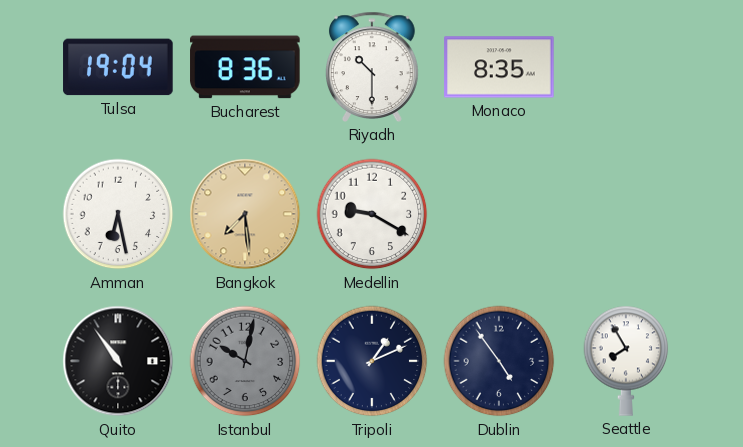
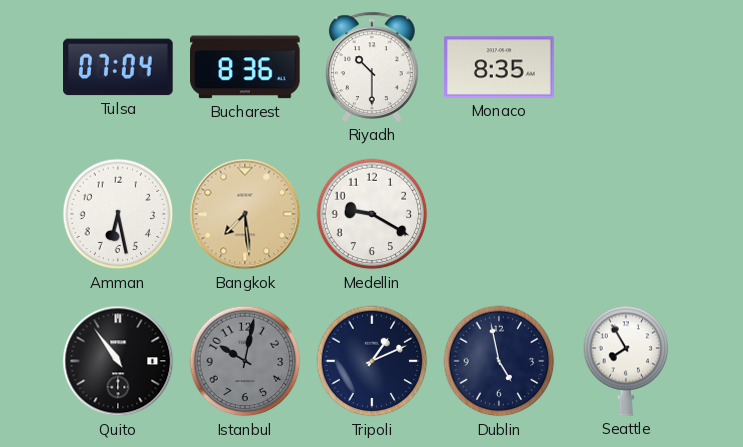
Tulsa: 19:04 -> 07:04 (118, 67)
Dublin: 4:54 -> 4:58 (499, 361)
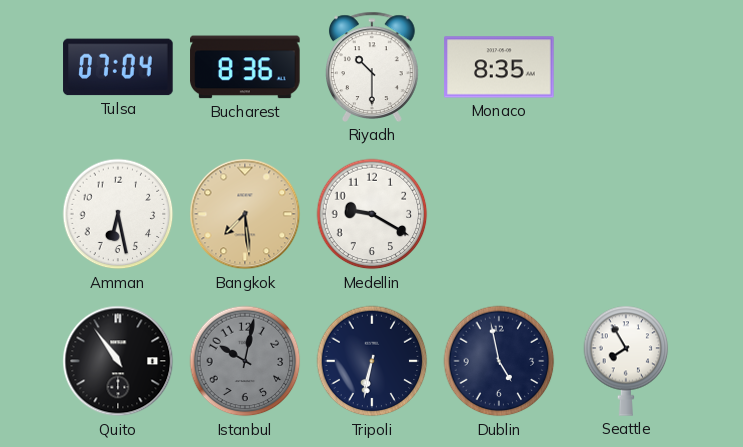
Tripoli: 1:11 -> 6:32 (372, 361)
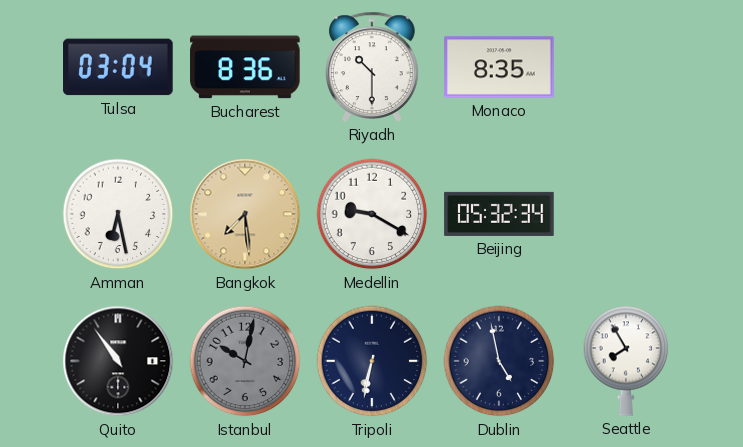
Tulsa: 07:04 -> 03:04 (118, 67)
Beijing: none -> 05:32 (499, 214)
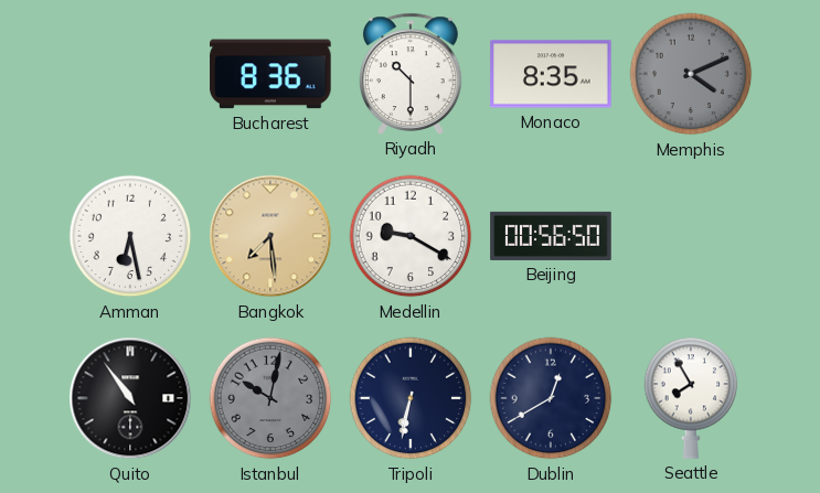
Tulsa: 03:04 -> none (118, 67)
Memphis: none -> 4:11 (691, 74)
Beijing: 05:32 -> 00:56 (551, 236)
Dublin: 4:58 -> 12:40 (551, 398)
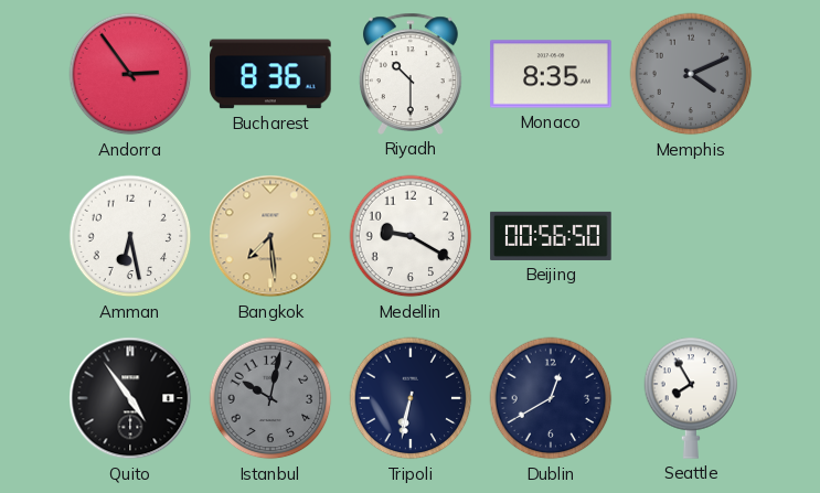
Andorra: none -> 2:54 (130, 74)
Quito: 10:54 -> 4:54 (130, 398)
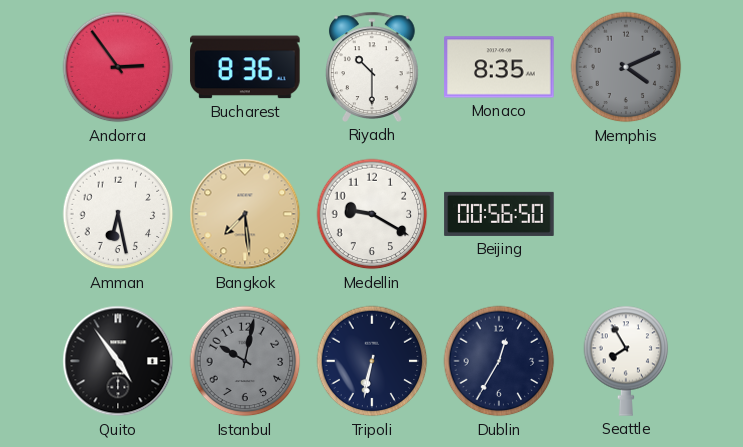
Dublin: 12:40 -> 12:35 (499, 361)
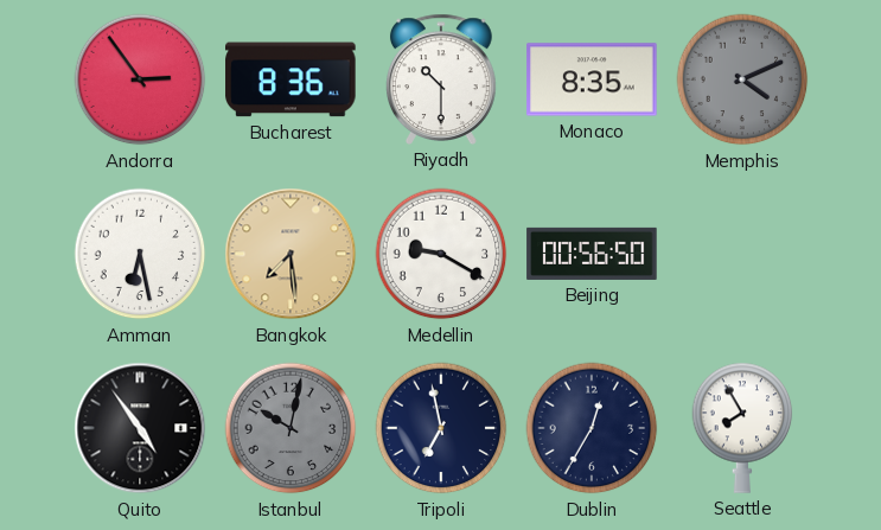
Tripoli: 6:32 -> 6:58 (441, 428)
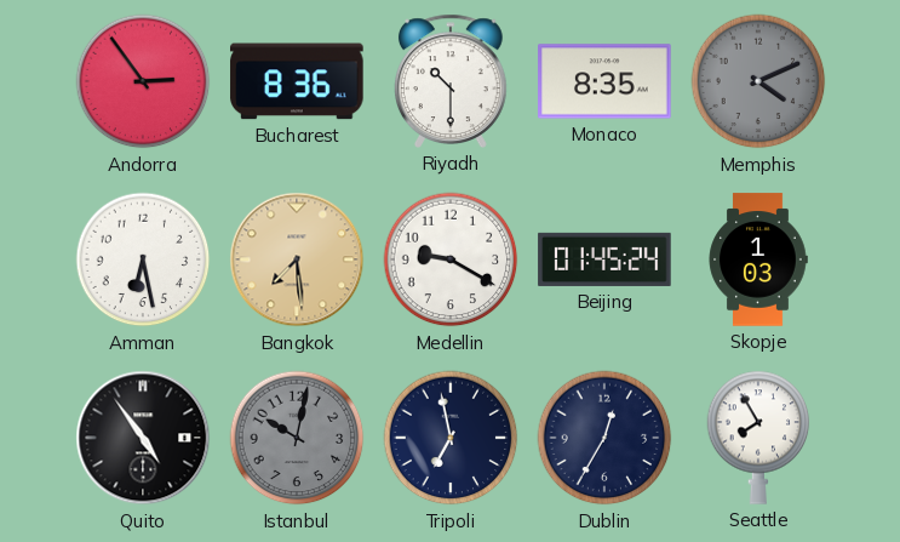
Beijing: 00:56 -> 01:45 (604, 259)
Skopje: none -> 1:03 (758, 259)
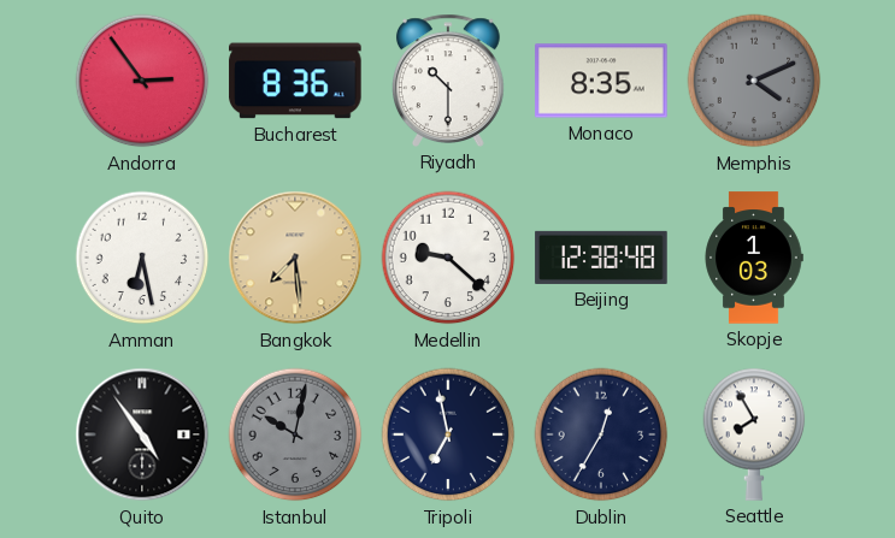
Medellin: 9:20 -> 9:22 (448, 258)
Beijing: 01:45 -> 12:38 (601, 258)
